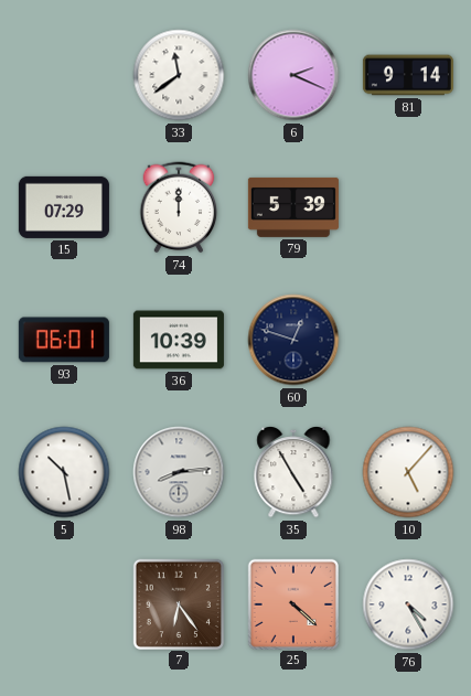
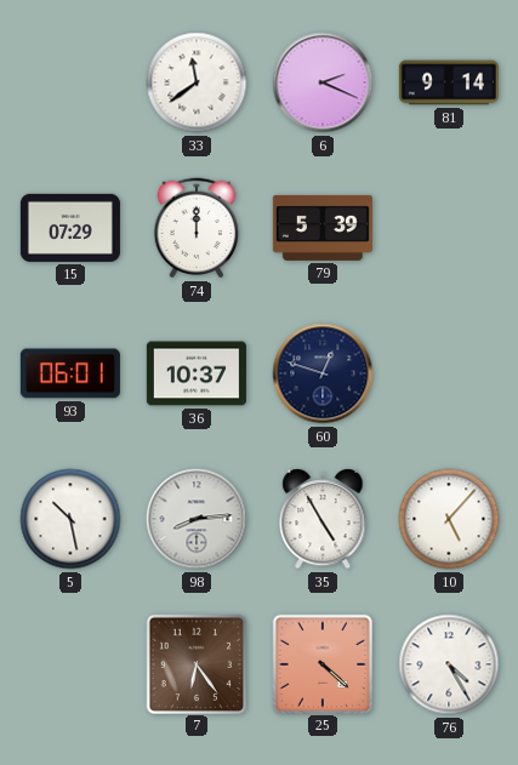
36: 10:39 -> 10:37 (197, 373)
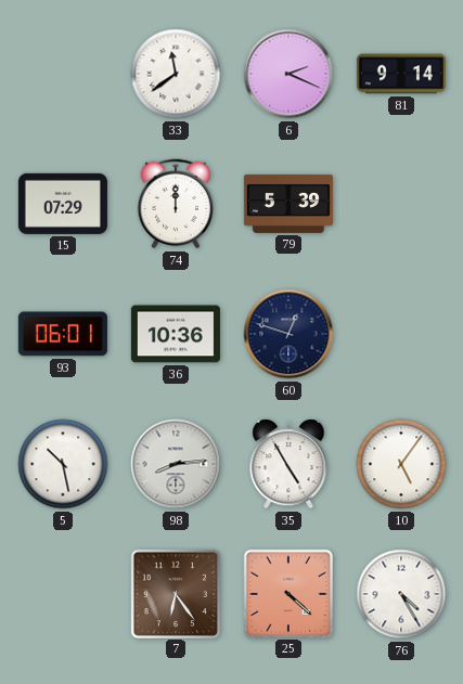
36: 10:37 -> 10:36 (176, 334)
10: 5:07 -> 5:06 (401, 464)
